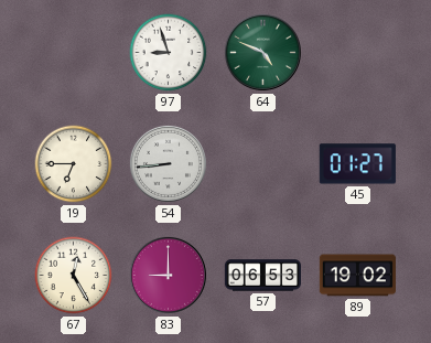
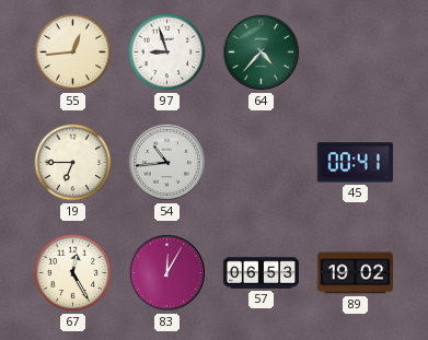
55: none -> 12:44 (73, 52)
64: 4:49 -> 4:37 (261, 51)
54: 8:44 -> 10:44 (166, 162)
45: 01:27 -> 00:41 (355, 163)
83: 9:00 -> 12:05 (166, 272)
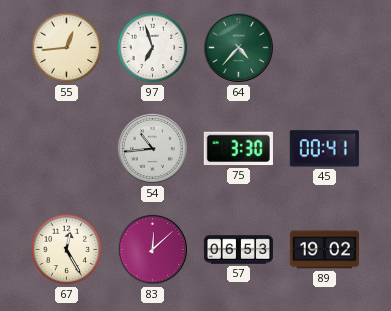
97: 8:57 -> 6:57 (153, 48)
19: 6:45 -> none (73, 163)
75: none -> 3:30 (238, 149)
83: 12:05 -> 12:08 (152, 249)
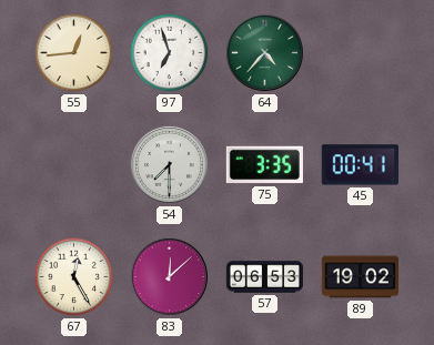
54: 10:44 -> 7:30 (169, 164)
75: 3:30 -> 3:35 (264, 165)
